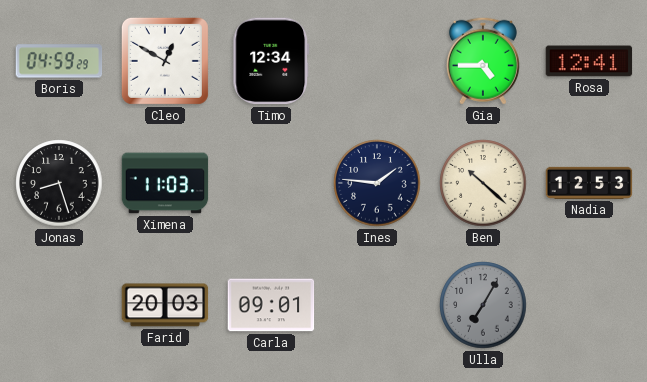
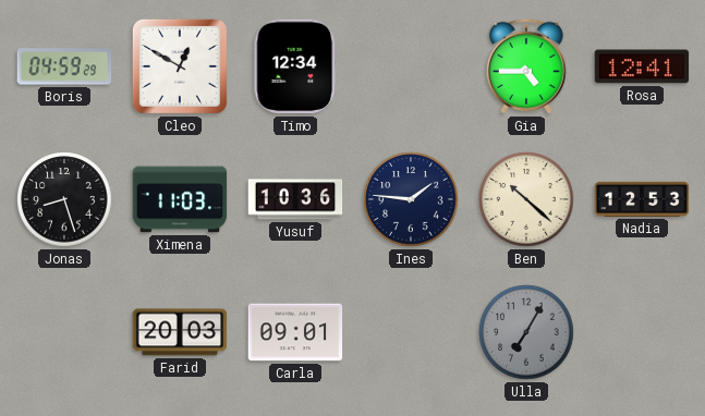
Yusuf: none -> 10:36 (295, 199)
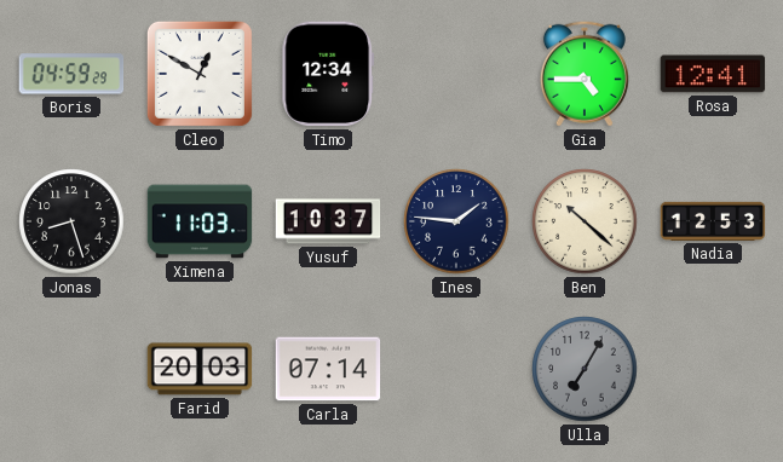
Yusuf: 10:36 -> 10:37 (328, 221)
Carla: 09:01 -> 07:14 (328, 369)
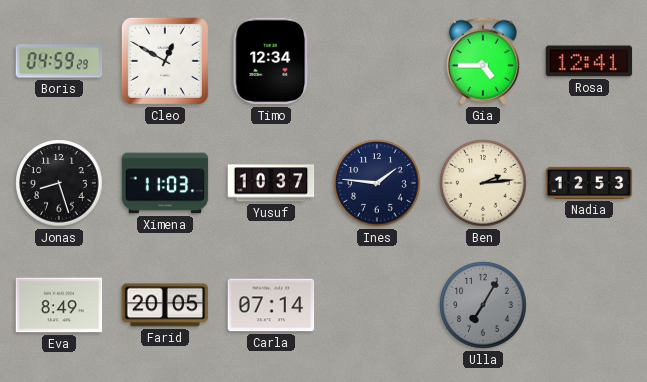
Ben: 10:22 -> 2:14 (483, 183)
Eva: none -> 8:49 (59, 305)
Farid: 20:03 -> 20:05 (165, 305)
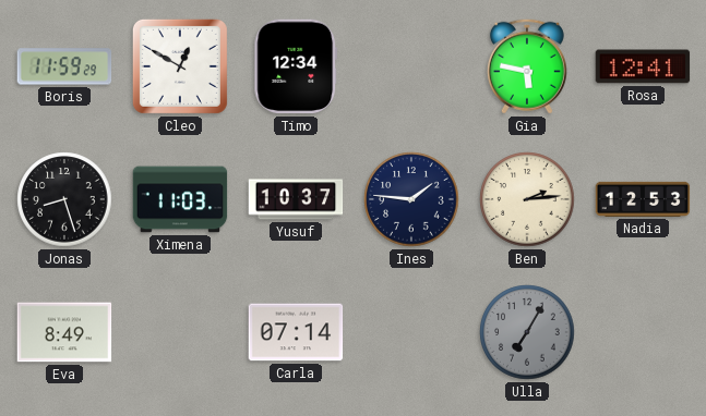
Boris: 04:59 -> 11:59 (64, 66)
Gia: 4:45 -> 5:47 (527, 66)
Farid: 20:05 -> none (165, 305)
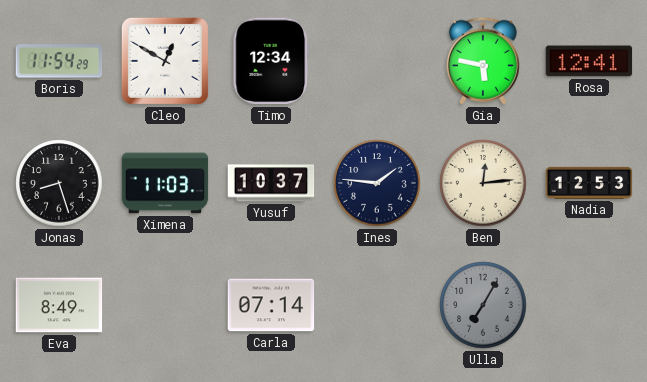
Boris: 11:59 -> 11:54 (59, 61)
Ben: 2:14 -> 12:14 (483, 183)
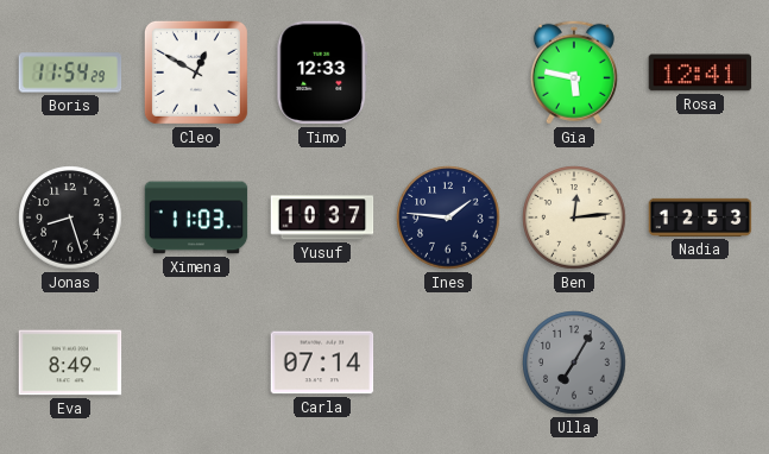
Timo: 12:34 -> 12:33 (322, 72)
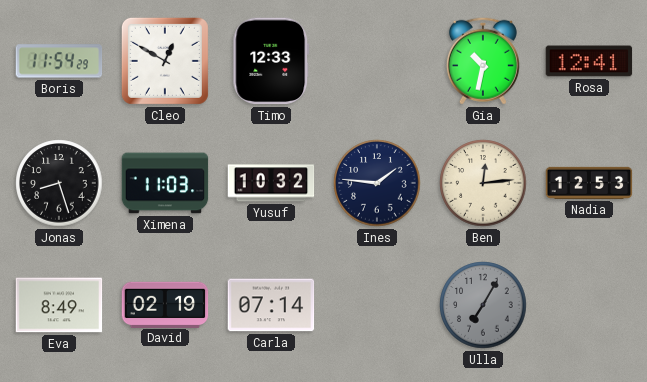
Gia: 5:47 -> 10:32 (483, 61)
Yusuf: 10:37 -> 10:32 (271, 183)
David: none -> 02:19 (165, 304)
